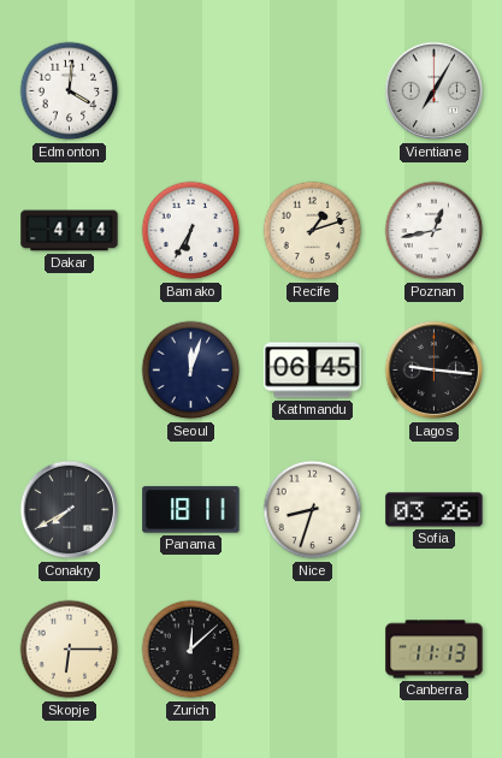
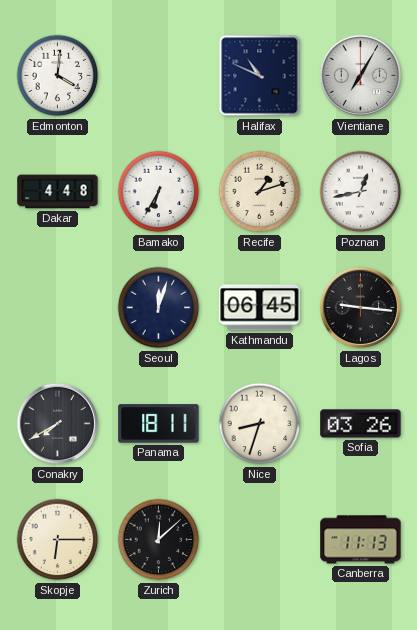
Halifax: none -> 10:49 (260, 76)
Dakar: 4:44 -> 4:48 (58, 192)
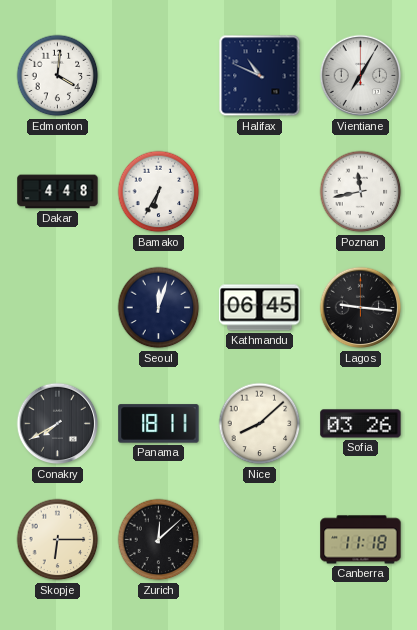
Recife: 1:12 -> none (260, 192)
Poznan: 12:43 -> 11:43 (361, 192)
Nice: 8:33 -> 8:08 (260, 424)
Canberra: 11:13 -> 11:18 (361, 540)
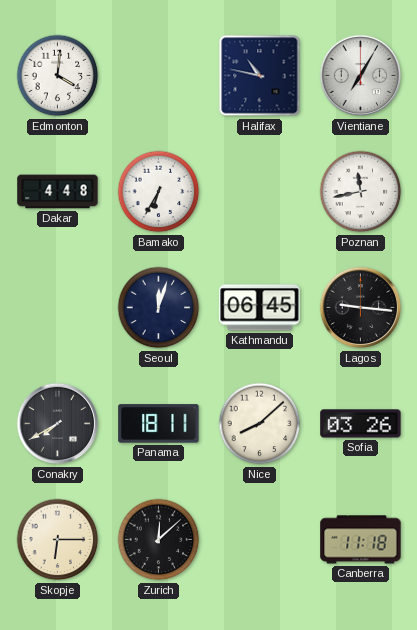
Halifax: 10:49 -> 10:47 (260, 76)
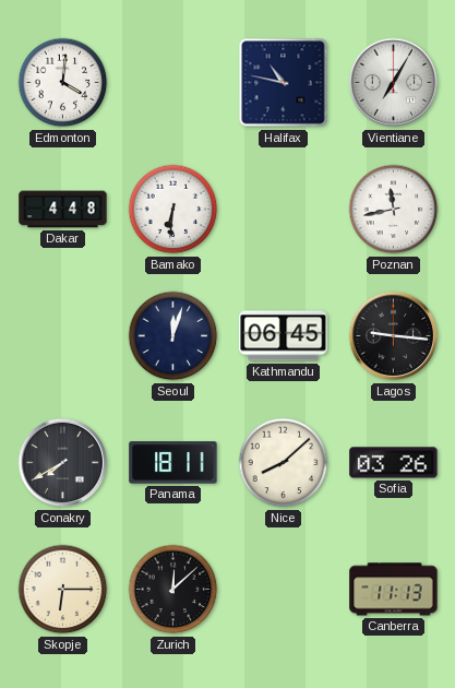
Bamako: 6:35 -> 6:31 (173, 210)
Canberra: 11:18 -> 11:13 (394, 590)
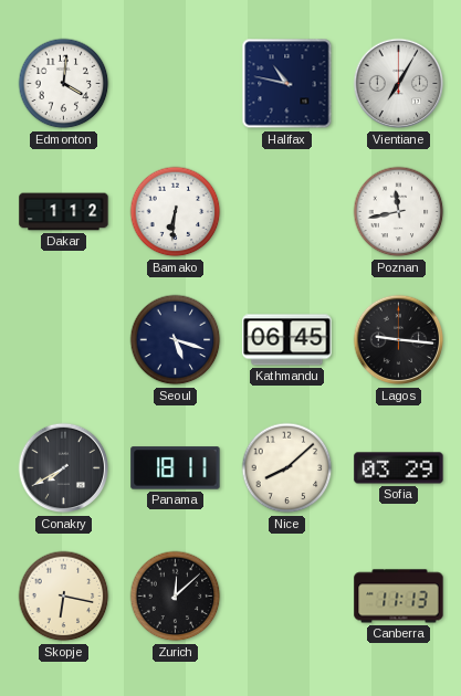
Dakar: 4:48 -> 1:12 (64, 212)
Seoul: 12:03 -> 5:18 (176, 340)
Sofia: 03:26 -> 03:29 (399, 468)
Skopje: 6:15 -> 6:17 (64, 597)
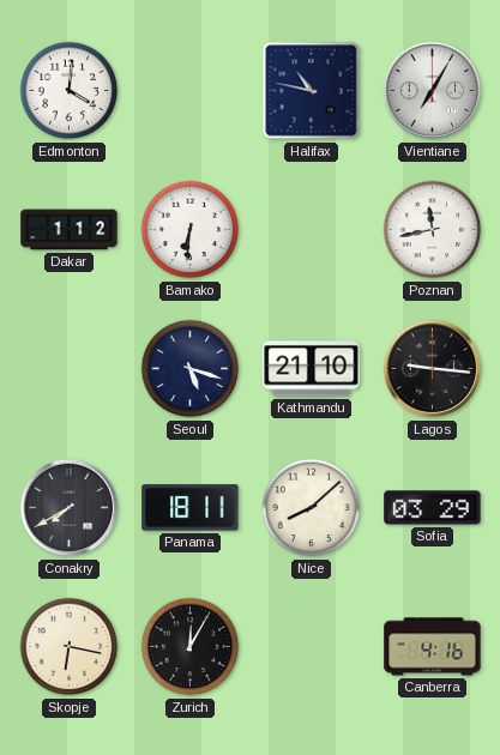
Kathmandu: 06:45 -> 21:10 (312, 369)
Zurich: 12:08 -> 12:05 (191, 647)
Canberra: 11:13 -> 4:16 (433, 647)
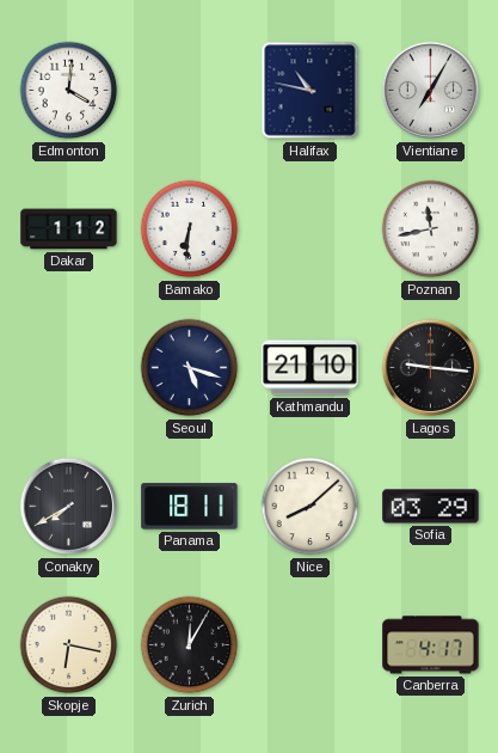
Canberra: 4:16 -> 4:17 (431, 645)
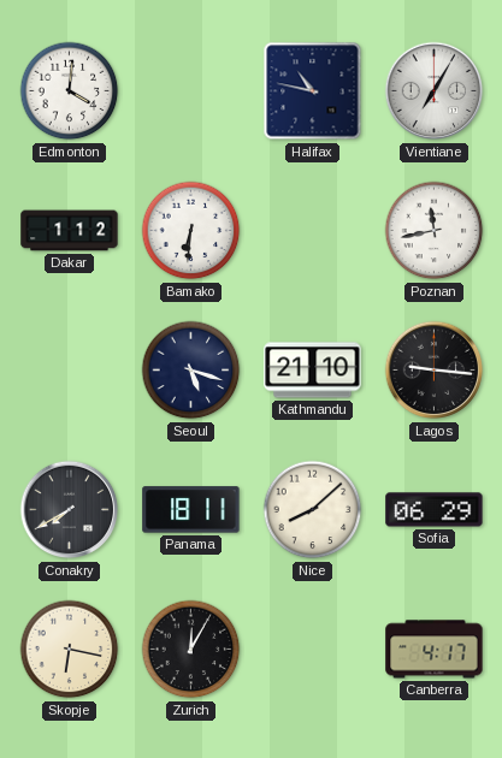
Sofia: 03:29 -> 06:29 (435, 510)
